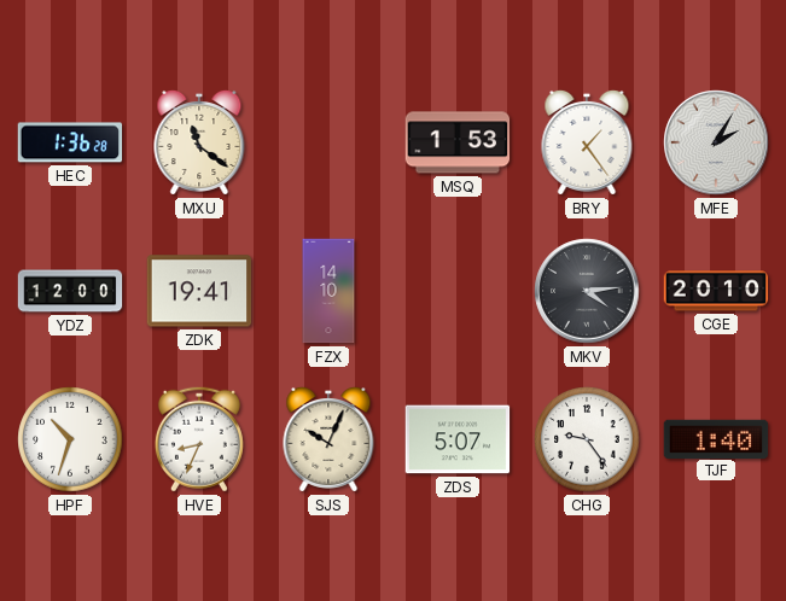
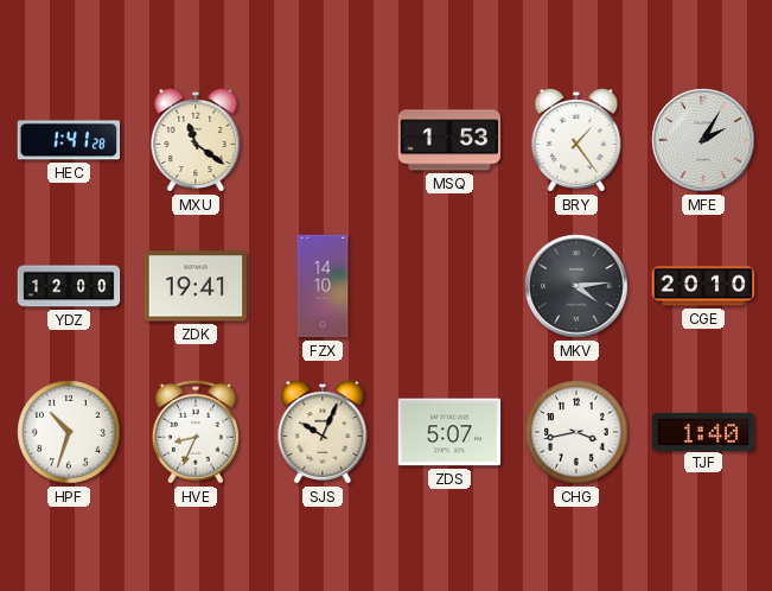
HEC: 1:36 -> 1:41 (69, 140)
CHG: 9:24 -> 3:43 (576, 432)
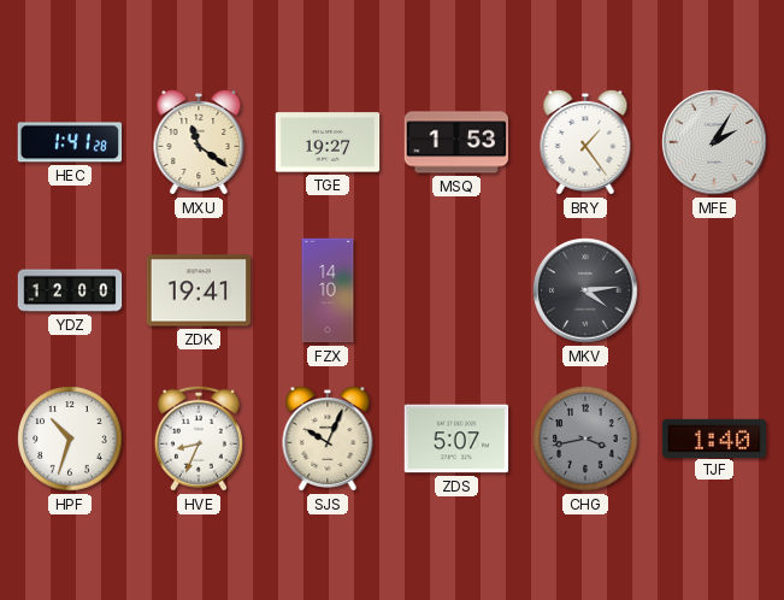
TGE: none -> 19:27 (328, 142)
CGE: 20:10 -> none (703, 286)
CHG dial: white -> grey (585, 439)
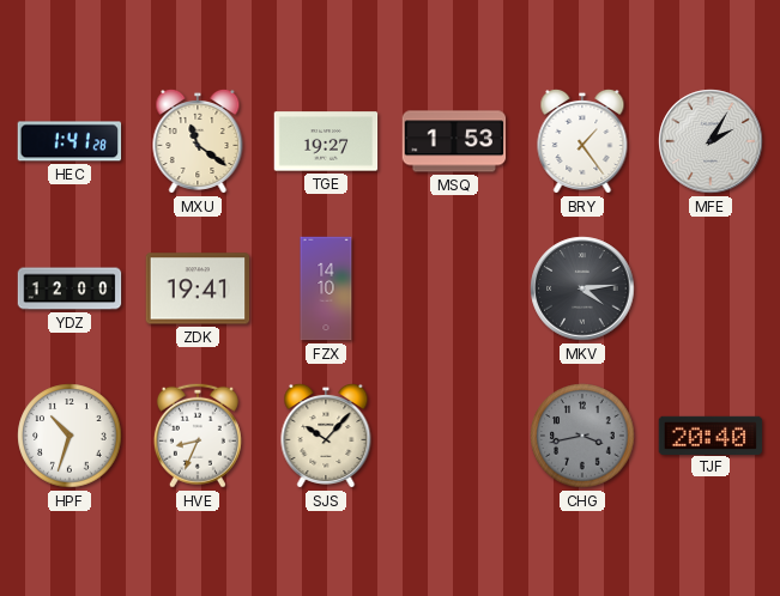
SJS: 10:04 -> 10:07 (326, 436)
ZDS: 5:07 -> none (456, 439)
TJF: 1:40 -> 20:40 (711, 434)
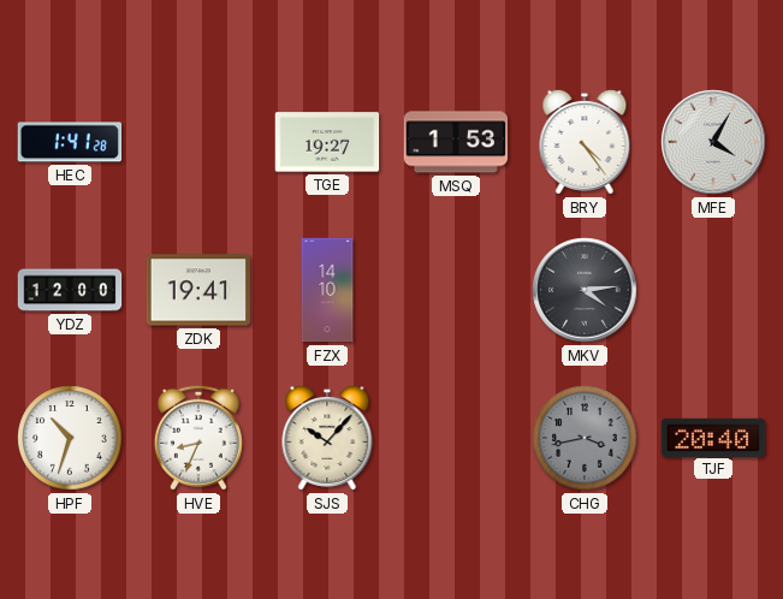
MXU: 11:21 -> none (198, 141)
BRY: 1:24 -> 4:24 (585, 142)
MFE: 2:05 -> 4:05 (713, 142)
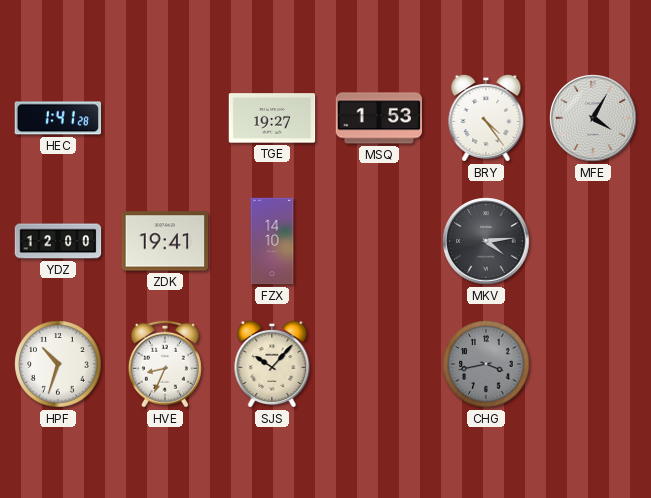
TJF: 20:40 -> none (713, 437)
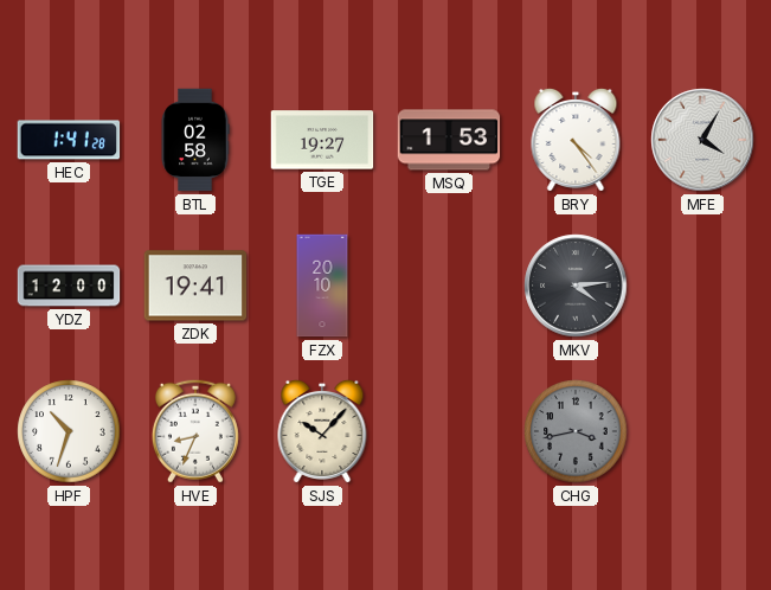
BTL: none -> 02:58 (195, 140)
FZX: 14:10 -> 20:10 (322, 286)
